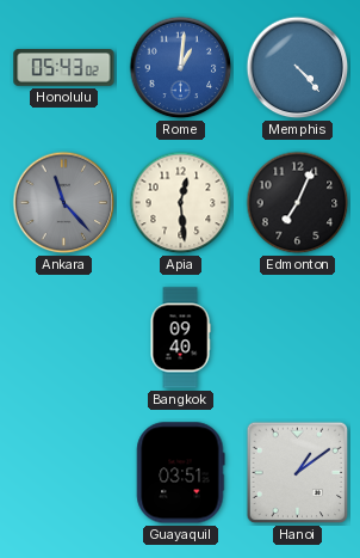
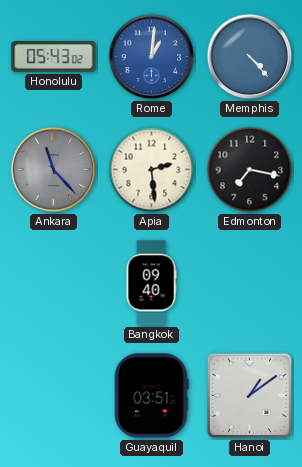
Apia: 12:29 -> 2:29 (152, 170)
Edmonton: 7:04 -> 7:17 (250, 170)
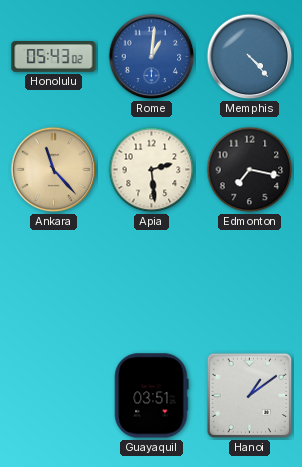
Ankara dial: grey -> champagne (54, 170)
Bangkok: 09:40 -> none (151, 283)
